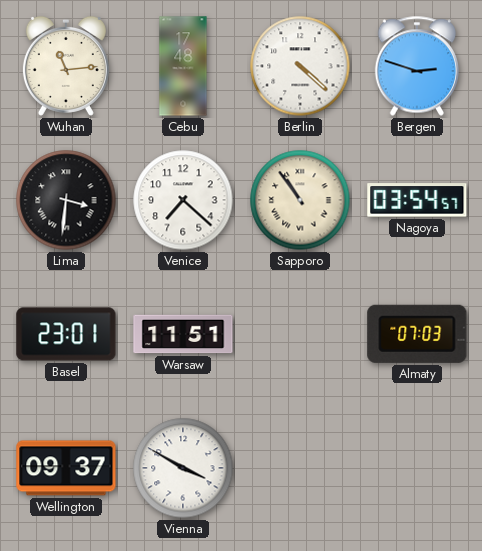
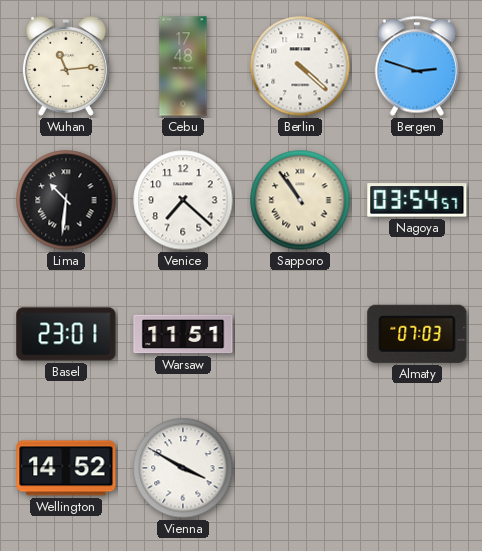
Lima: 3:31 -> 10:31 (66, 200)
Wellington: 09:37 -> 14:52 (66, 468)
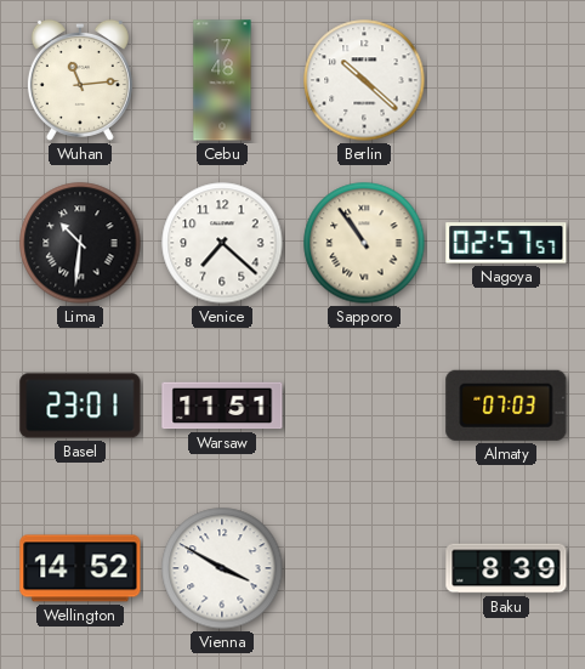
Berlin: 4:22 -> 10:22 (364, 80)
Bergen: 2:48 -> none (417, 66)
Nagoya: 03:54 -> 02:57 (506, 243)
Baku: none -> 8:39 (506, 568)
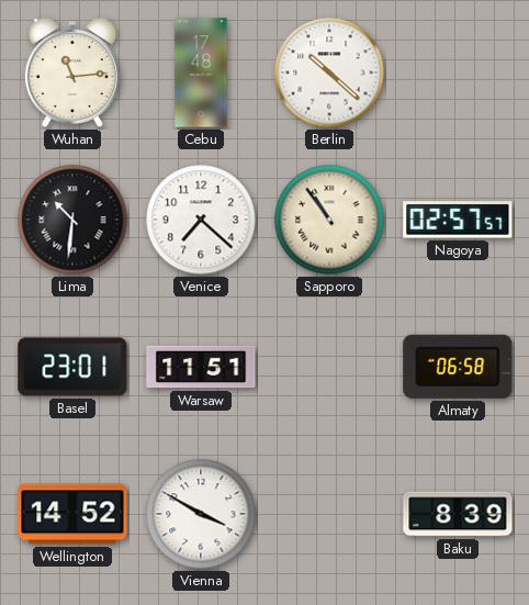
Almaty: 07:03 -> 06:58 (458, 367)
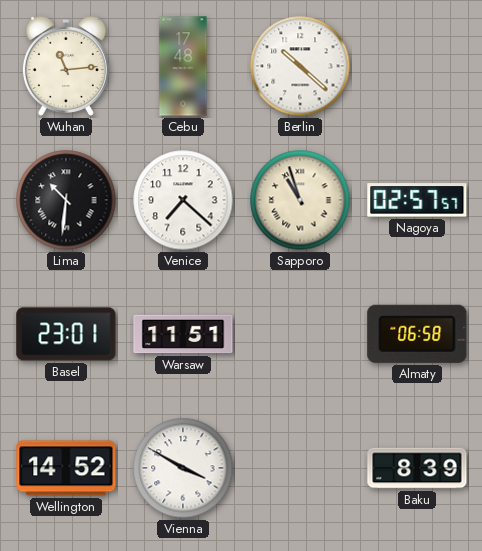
Sapporo: 10:54 -> 10:57 (300, 200)
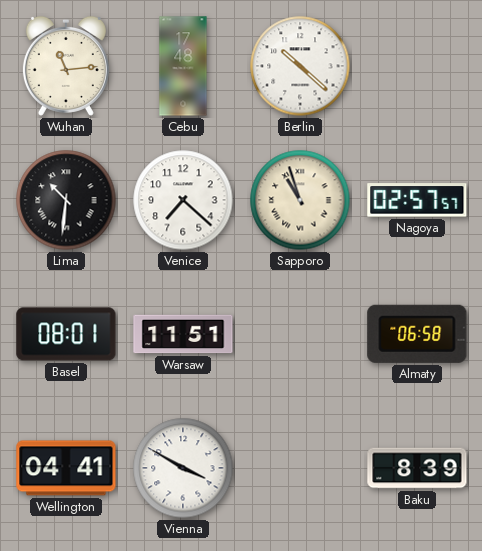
Basel: 23:01 -> 08:01 (66, 334)
Wellington: 14:52 -> 04:41 (66, 468)
